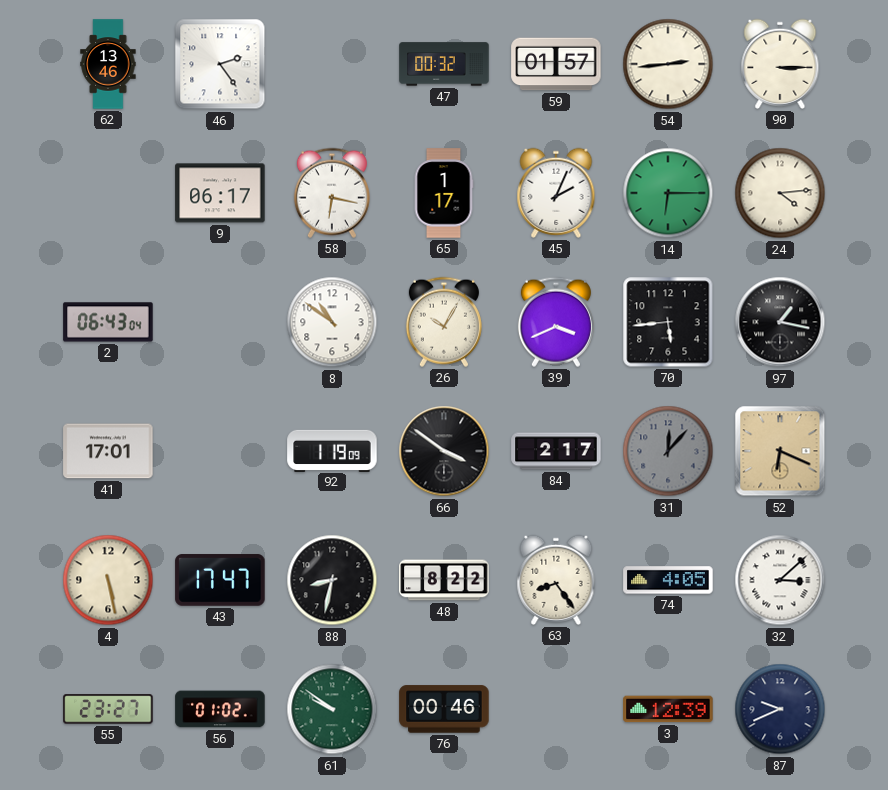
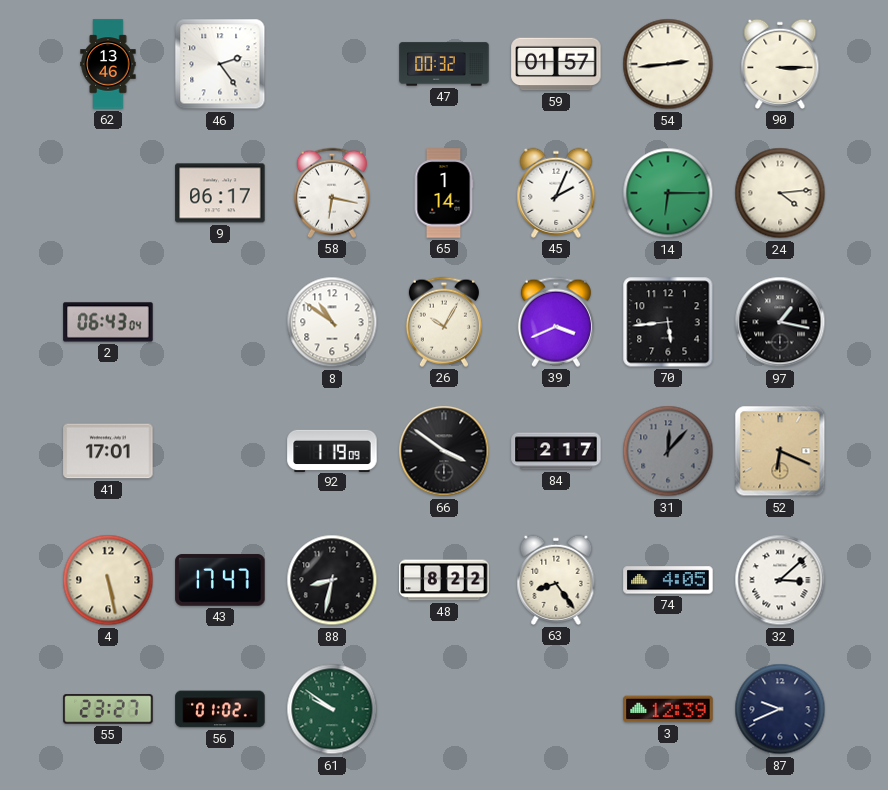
65: 1:17 -> 1:14 (444, 193)
76: 00:46 -> none (444, 709)
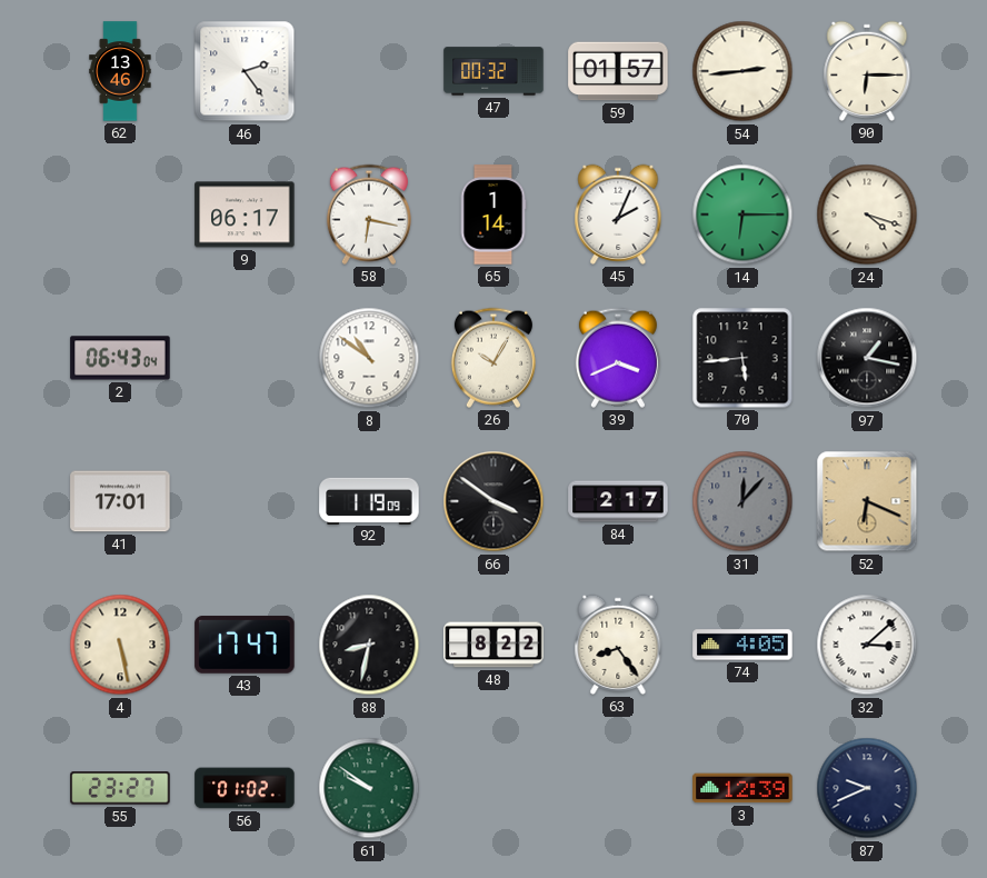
90: 3:15 -> 6:15 (867, 71)
24: 4:14 -> 4:18 (867, 214)
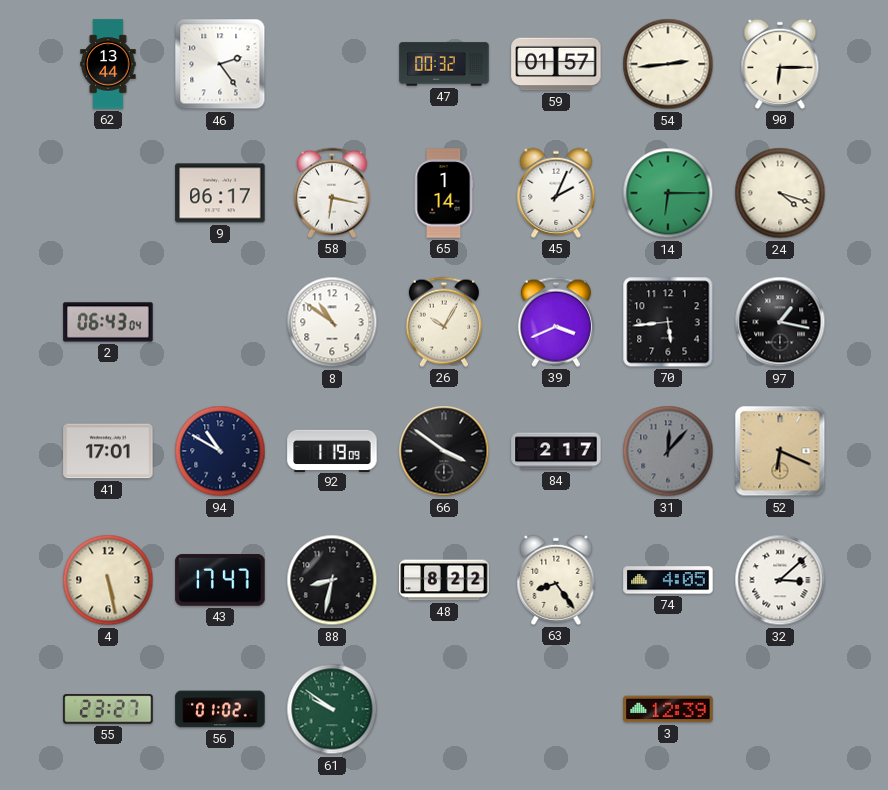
62: 13:46 -> 13:44 (108, 64)
94: none -> 10:50 (220, 451)
87: 9:41 -> none (867, 788)
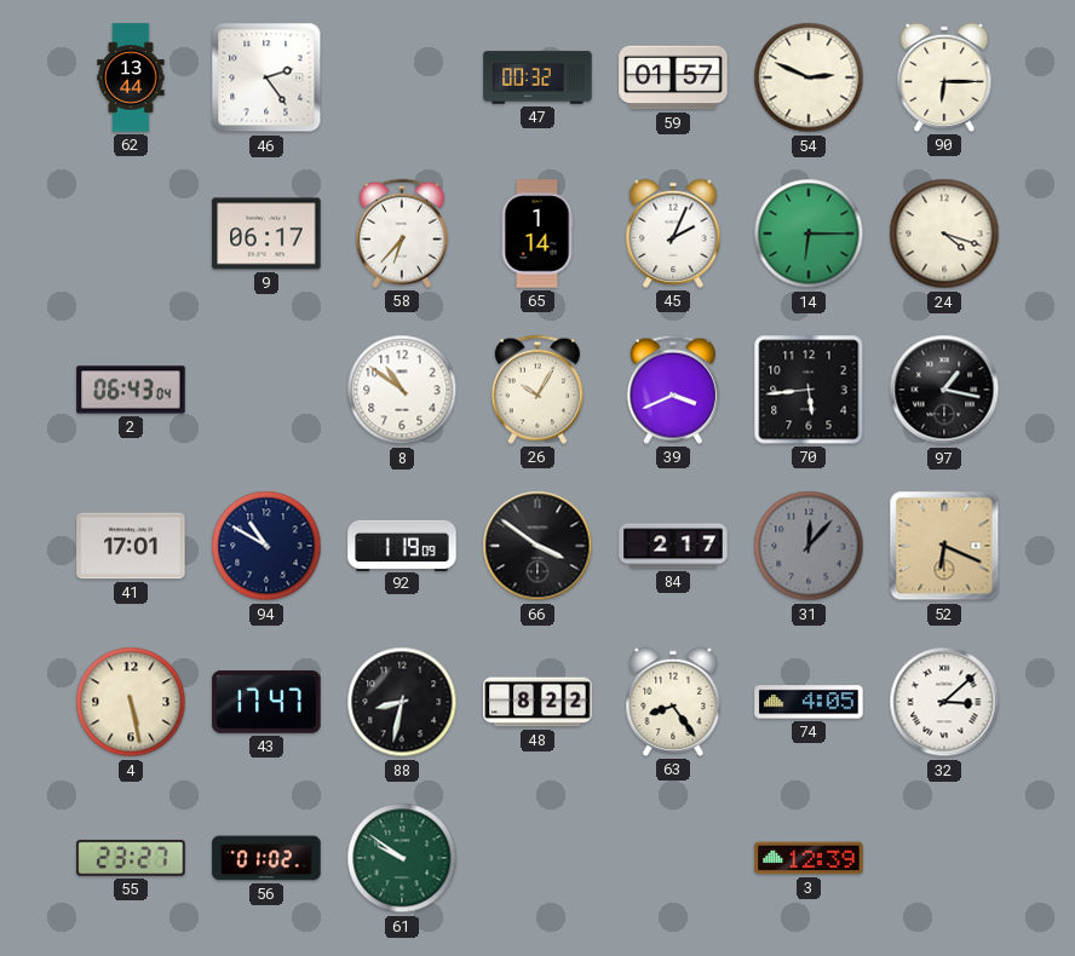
54: 2:44 -> 2:49 (809, 77)
58: 6:17 -> 6:37 (402, 234)
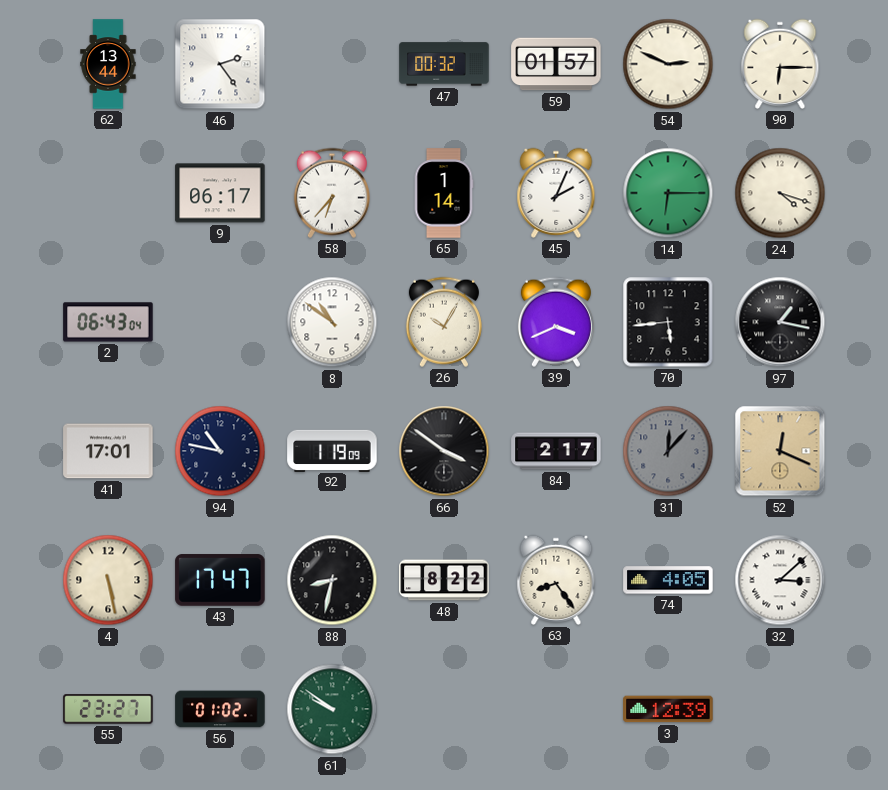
94: 10:50 -> 10:47 (220, 451)
52: 6:19 -> 12:19 (780, 451)
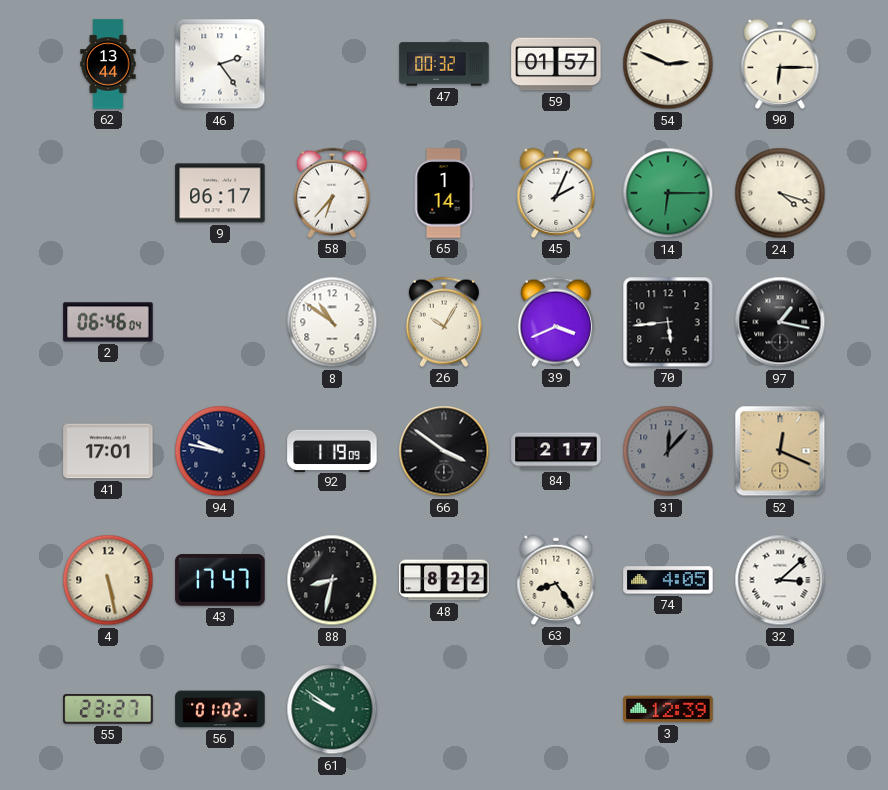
2: 06:43 -> 06:46 (108, 322)
94: 10:47 -> 9:47 (220, 451)
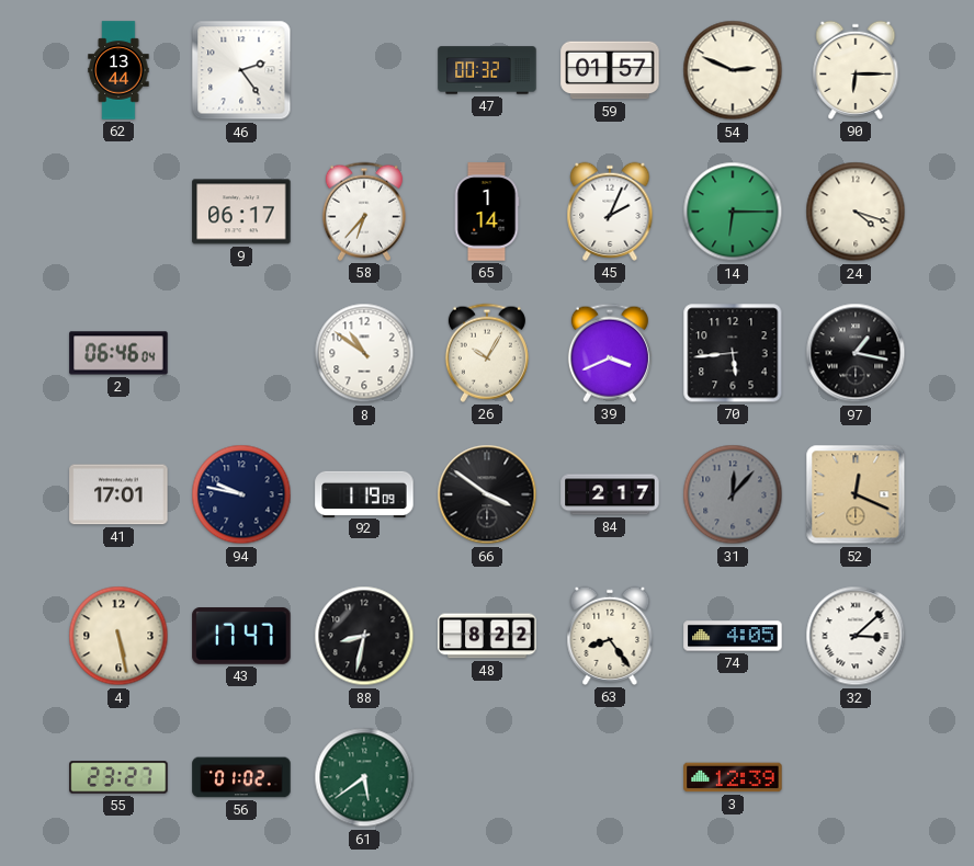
61: 9:51 -> 5:39 (364, 777)
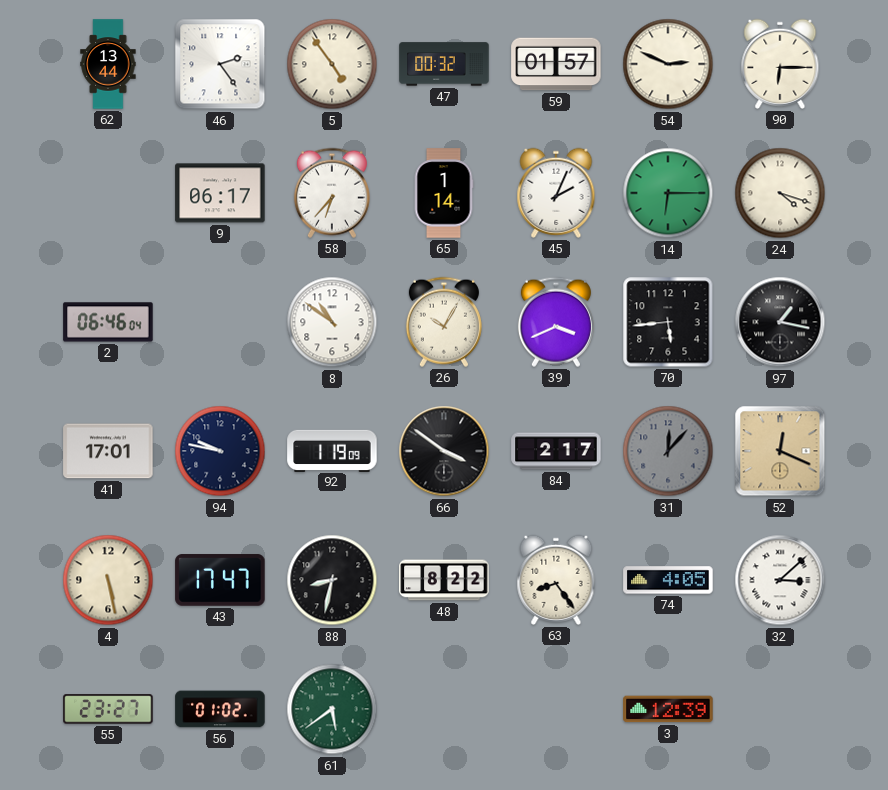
5: none -> 4:54 (332, 64)
